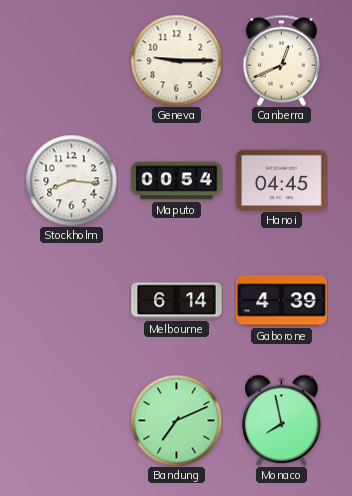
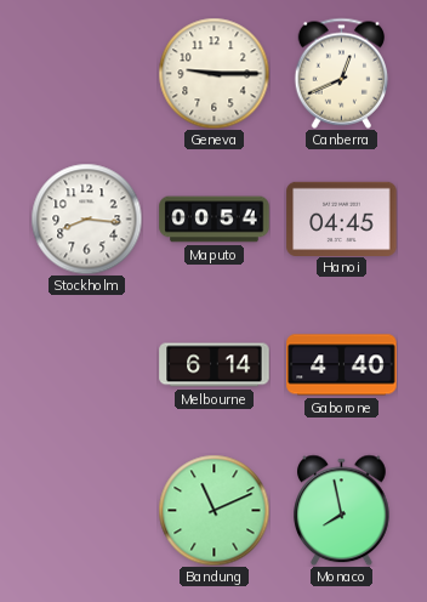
Gaborone: 4:39 -> 4:40 (342, 365)
Bandung: 7:11 -> 11:11 (213, 510)
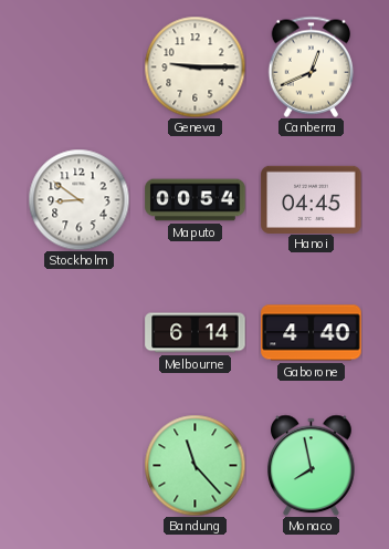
Stockholm: 8:16 -> 8:51 (78, 199)
Bandung: 11:11 -> 11:23 (195, 465)
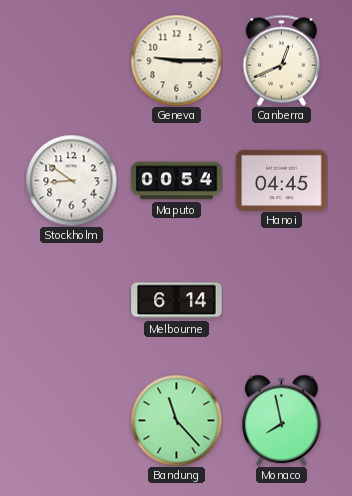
Gaborone: 4:40 -> none (312, 333)
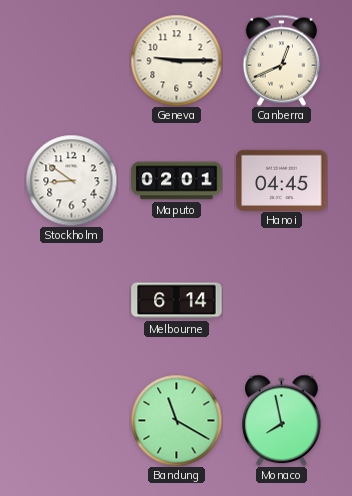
Maputo: 00:54 -> 02:01 (177, 181)
Bandung: 11:23 -> 11:20 (176, 420)
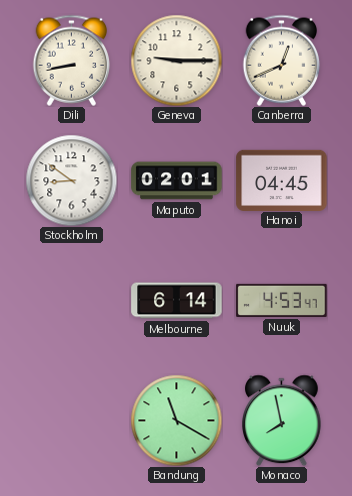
Dili: none -> 8:43 (72, 60)
Nuuk: none -> 4:53 (282, 300)
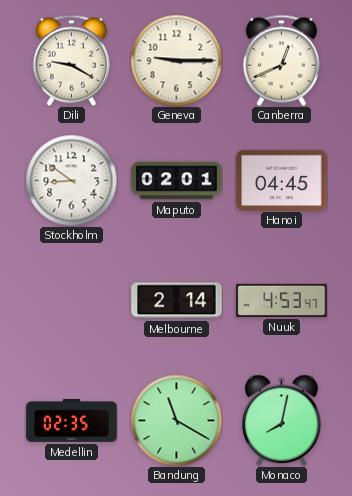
Dili: 8:43 -> 9:20 (72, 60)
Melbourne: 6:14 -> 2:14 (177, 301)
Medellin: none -> 02:35 (72, 421)
Monaco: 7:58 -> 8:02 (282, 420)
